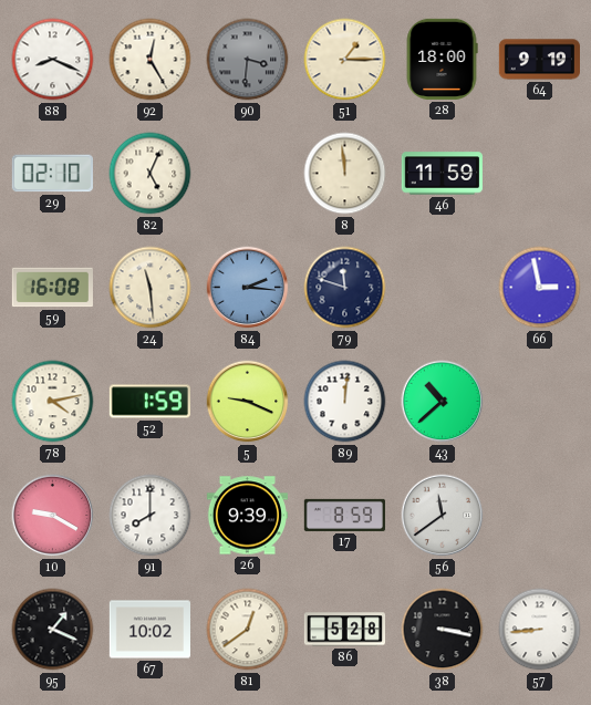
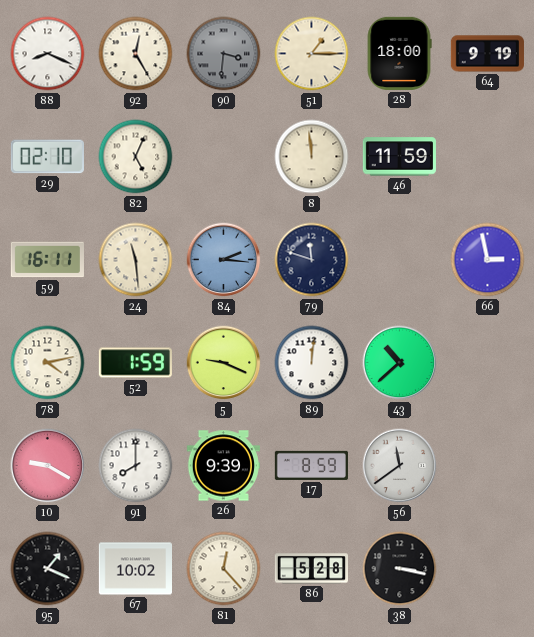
59: 16:08 -> 16:11 (47, 260)
81: 12:39 -> 12:23 (224, 569)
57: 8:44 -> none (540, 630)
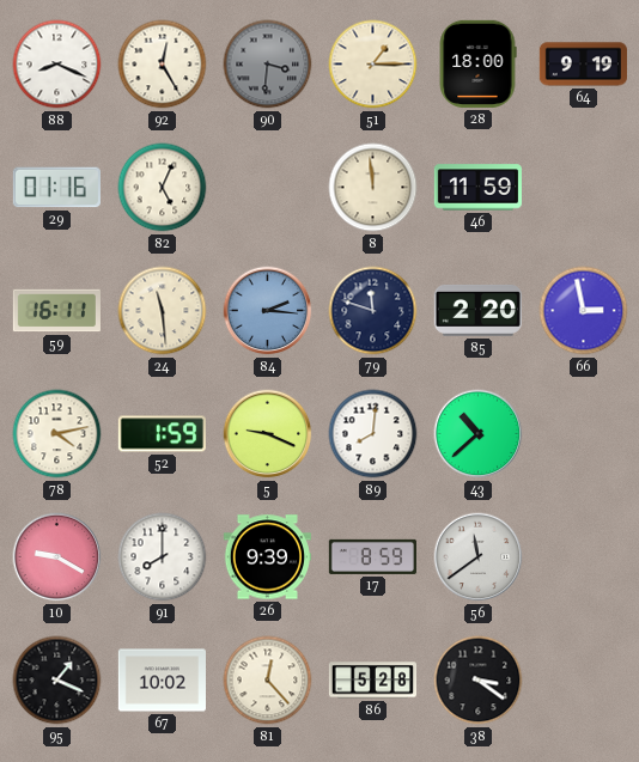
29: 02:10 -> 01:16 (56, 188)
85: none -> 2:20 (477, 310)
89: 12:01 -> 8:01 (373, 434)
38: 3:17 -> 3:21 (479, 681)
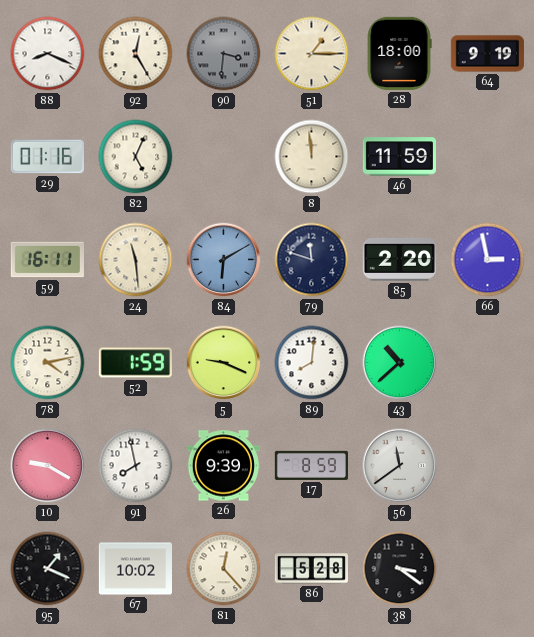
84: 2:16 -> 6:10 (224, 260)
91: 8:00 -> 7:58 (136, 466)
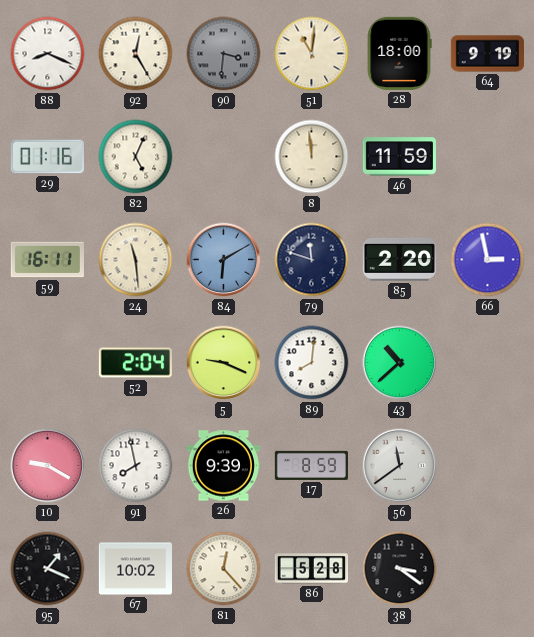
51: 1:15 -> 11:01 (312, 54)
78: 4:13 -> none (48, 363)
52: 1:59 -> 2:04 (135, 363)
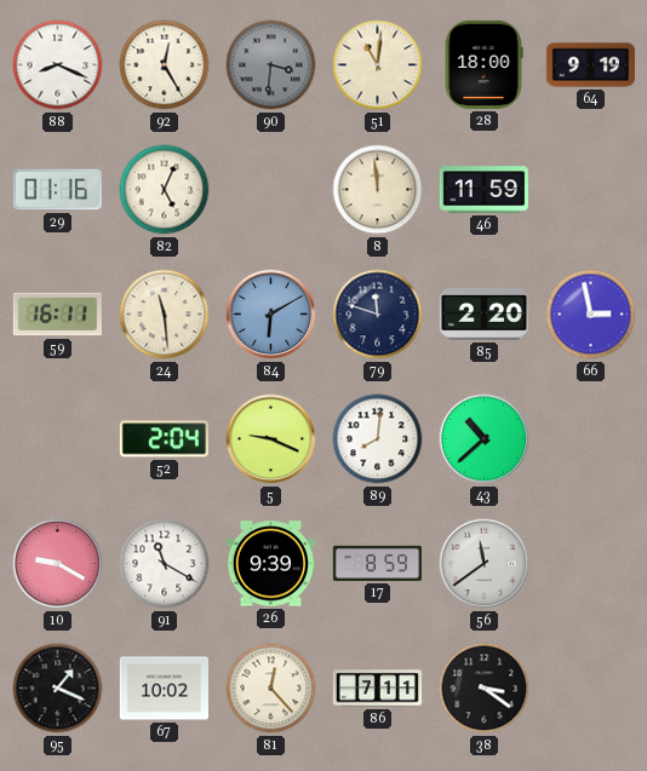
91: 7:58 -> 11:20 (165, 564)
86: 5:28 -> 7:11 (377, 689)
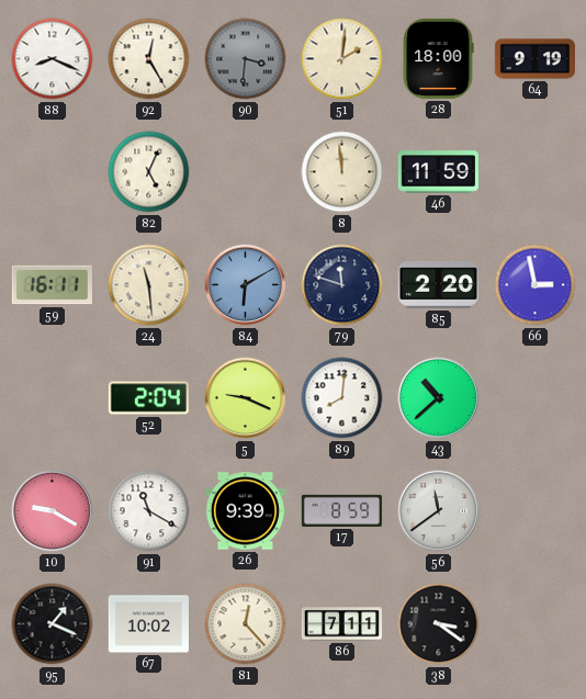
51: 11:01 -> 2:01 (342, 59)
29: 01:16 -> none (57, 190)
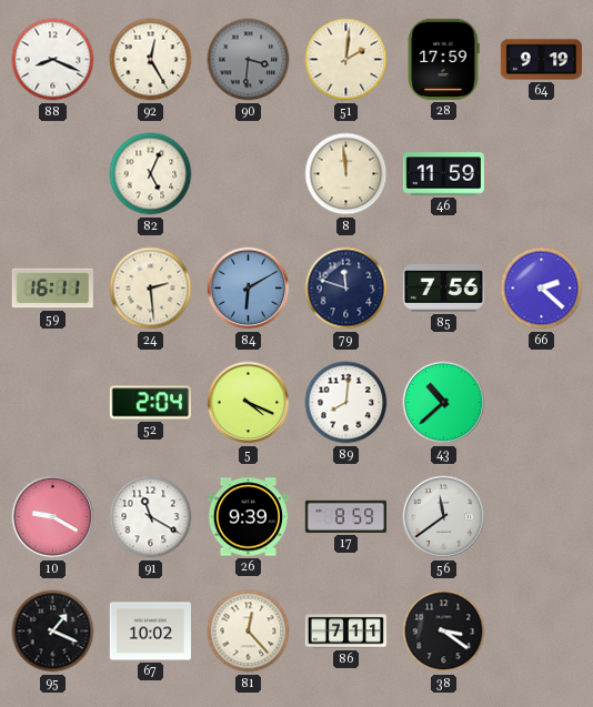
28: 18:00 -> 17:59 (443, 59)
24: 11:29 -> 2:29 (151, 289)
85: 2:20 -> 7:56 (443, 287)
66: 2:58 -> 2:22 (542, 289)
5: 9:19 -> 4:19 (249, 403)
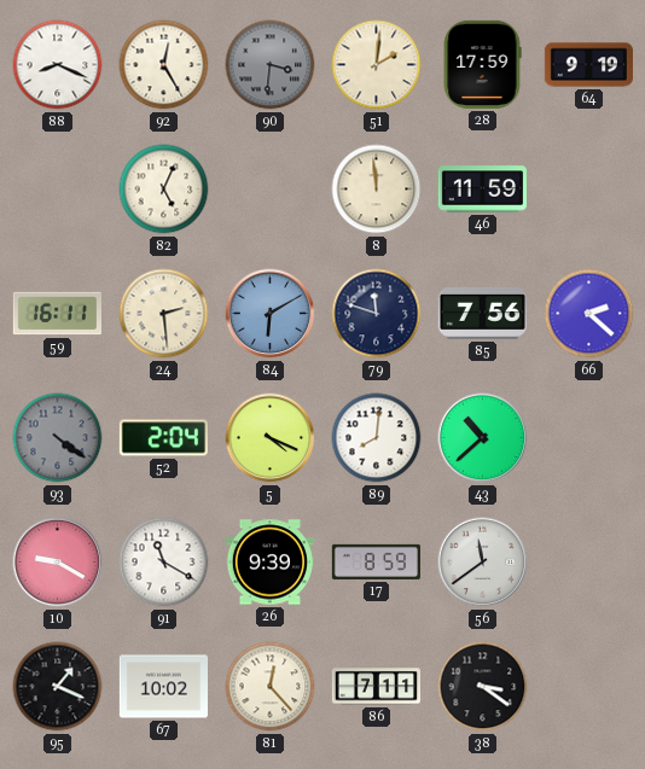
93: none -> 4:21 (58, 438)
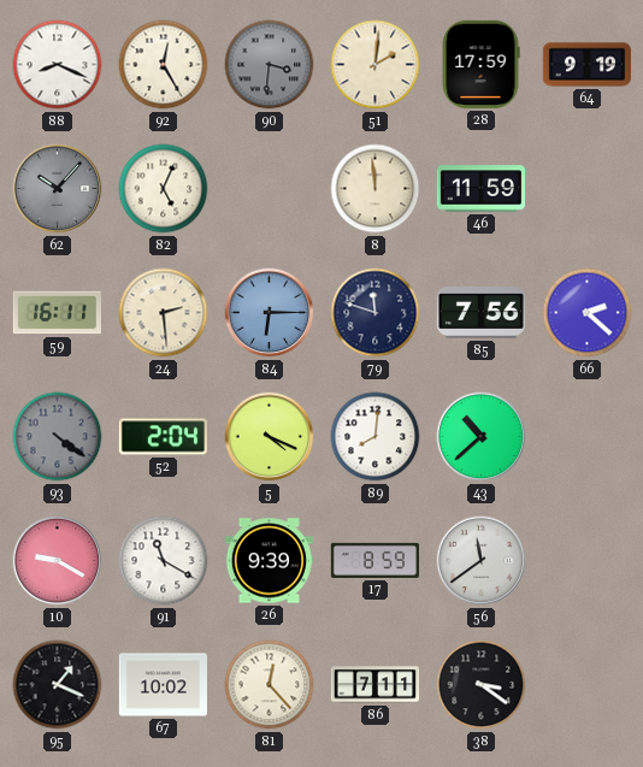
62: none -> 10:07 (58, 189)
84: 6:10 -> 6:15 (270, 313)
